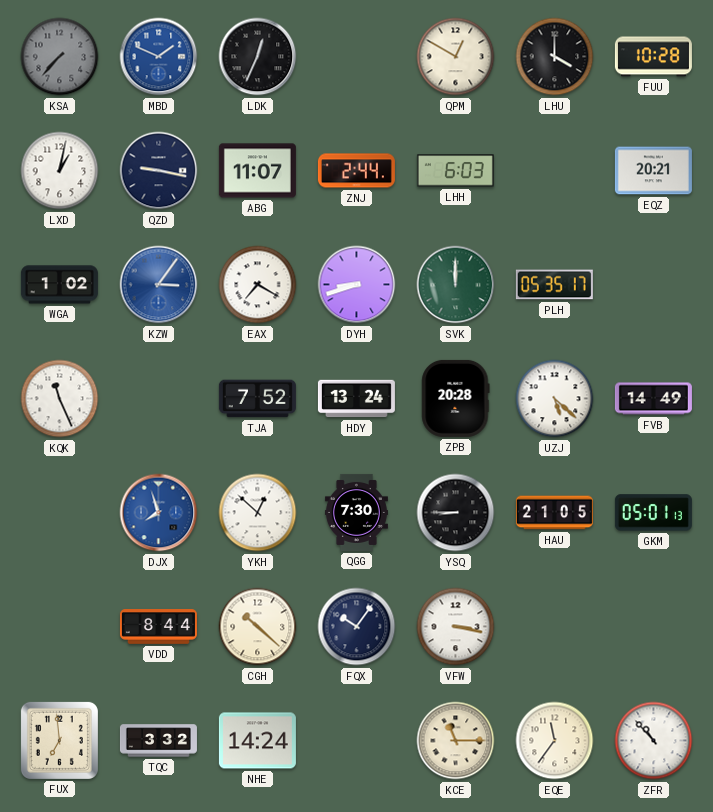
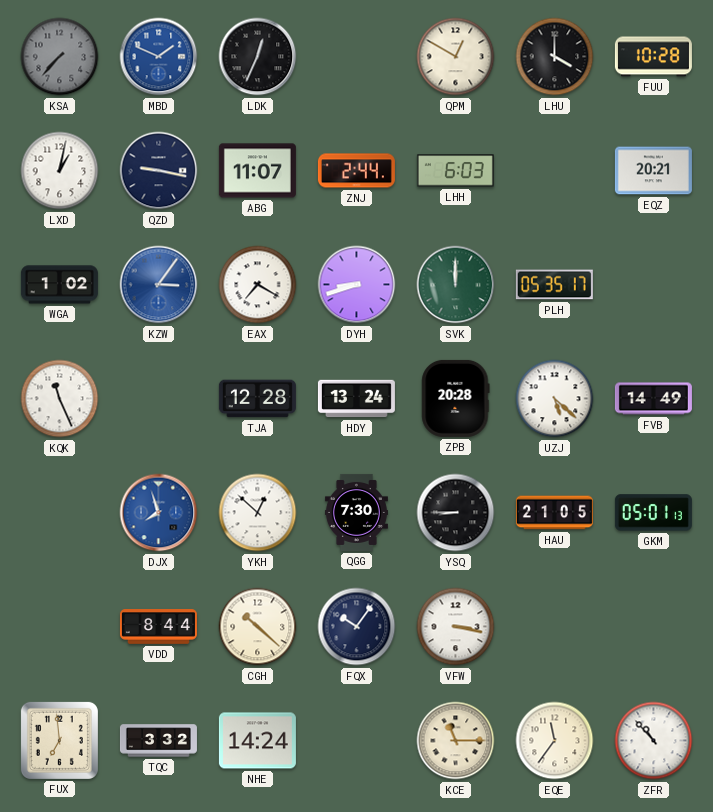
TJA: 7:52 -> 12:28 (257, 399)
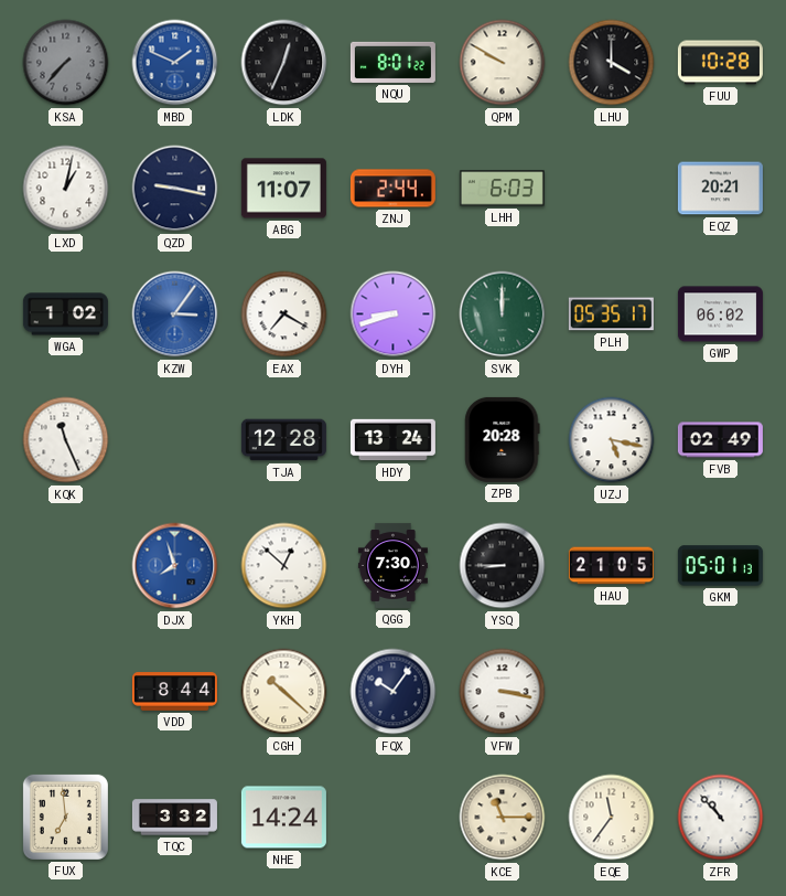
NQU: none -> 8:01 (392, 62)
QPM: 12:50 -> 9:50 (503, 63)
GWP: none -> 06:02 (720, 314)
UZJ: 5:22 -> 5:17 (612, 440)
FVB: 14:49 -> 02:49 (720, 440)
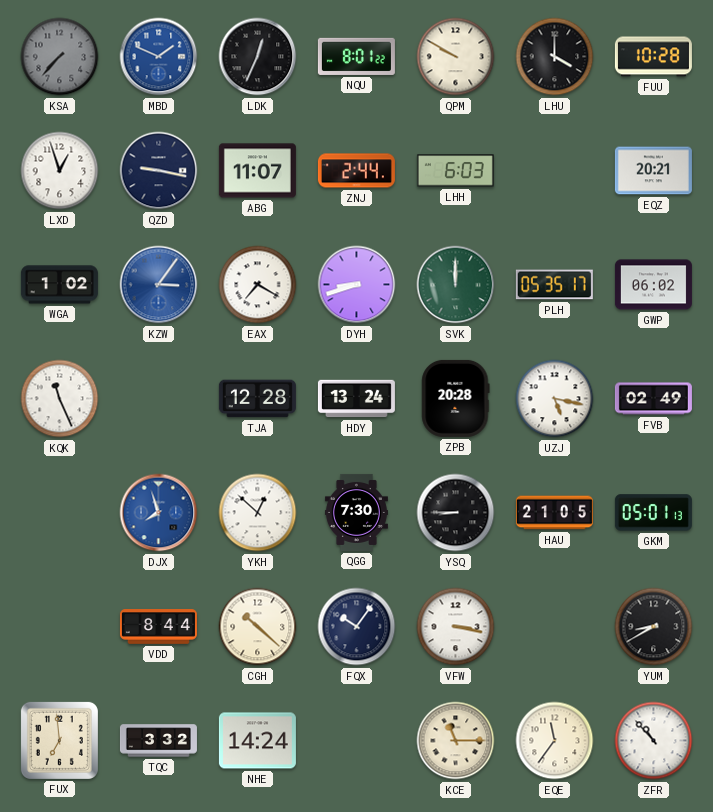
LXD: 1:02 -> 12:57 (60, 171)
YUM: none -> 8:40 (654, 627)
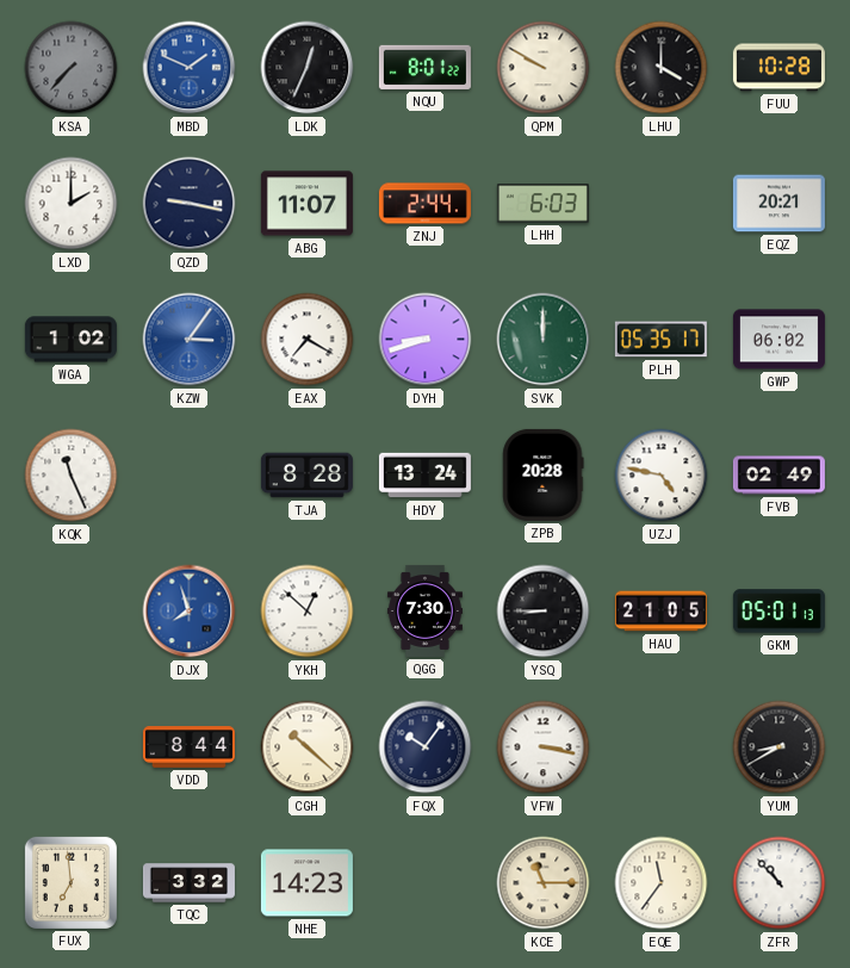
LXD: 12:57 -> 2:00 (72, 204)
TJA: 12:28 -> 8:28 (306, 476)
UZJ: 5:17 -> 4:47 (662, 476)
NHE: 14:24 -> 14:23 (306, 883)
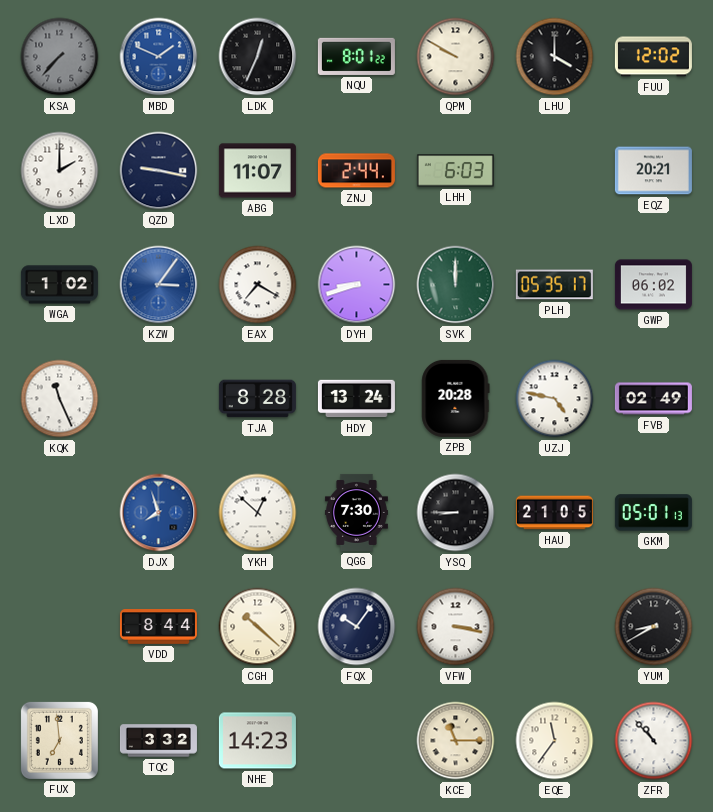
FUU: 10:28 -> 12:02 (653, 57)
